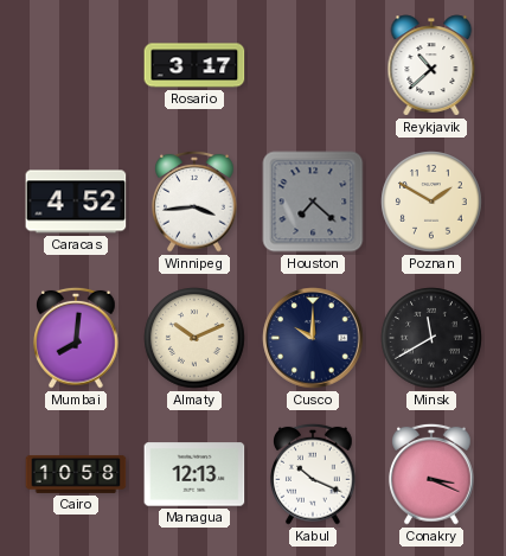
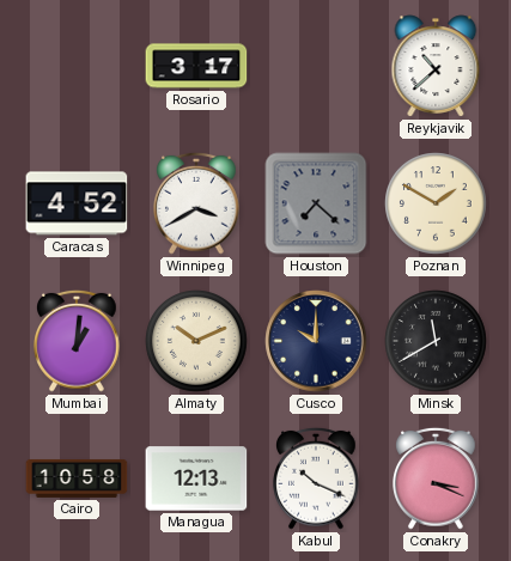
Winnipeg: 3:44 -> 3:40 (196, 203)
Mumbai: 8:01 -> 1:01 (77, 341)
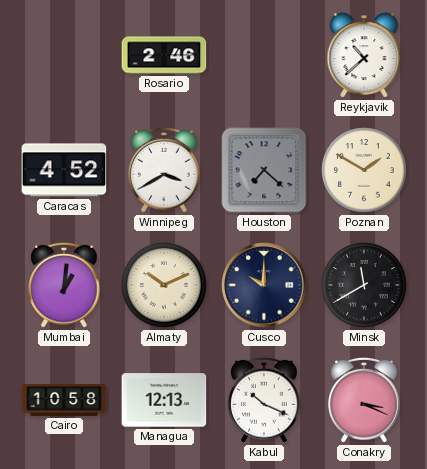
Rosario: 3:17 -> 2:46 (164, 55)
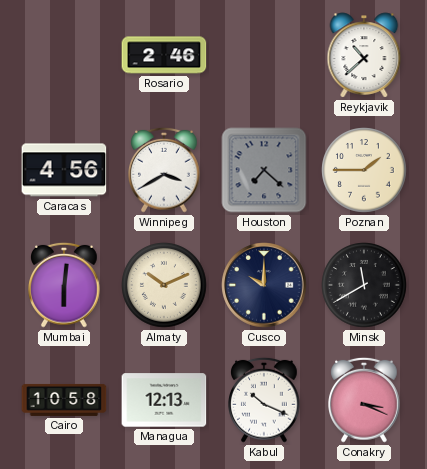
Caracas: 4:52 -> 4:56 (64, 170)
Poznan: 1:50 -> 1:45 (364, 170)
Mumbai: 1:01 -> 6:01 (64, 285)
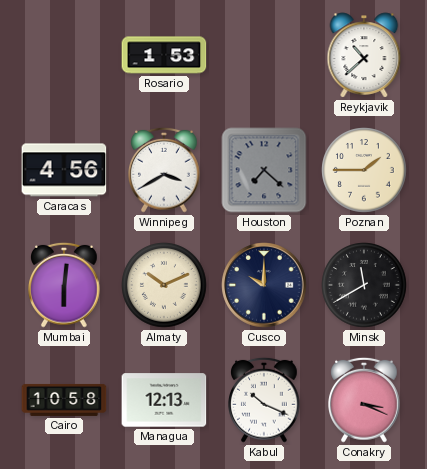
Rosario: 2:46 -> 1:53 (164, 55)
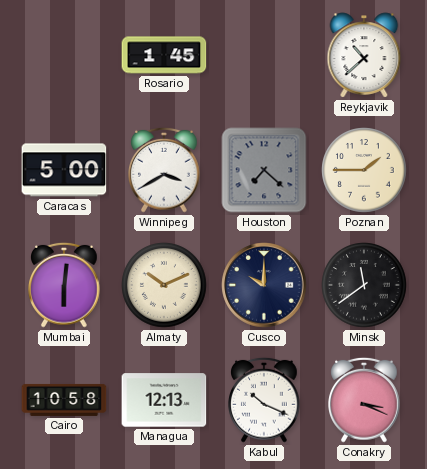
Rosario: 1:53 -> 1:45 (164, 55)
Caracas: 4:56 -> 5:00 (64, 170)
Minsk: 11:40 -> 11:39 (364, 285)
